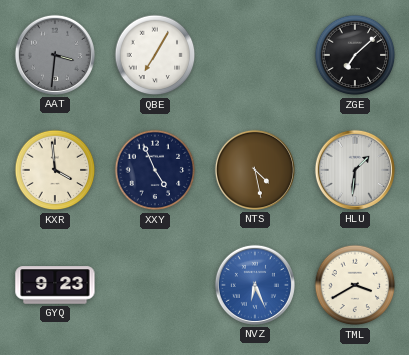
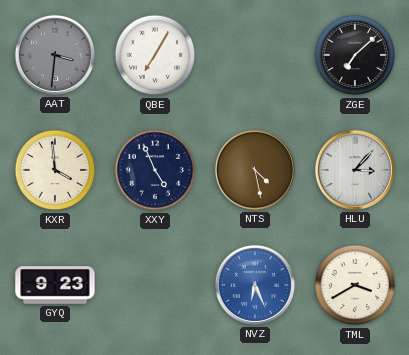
HLU: 1:31 -> 3:07 (355, 170)
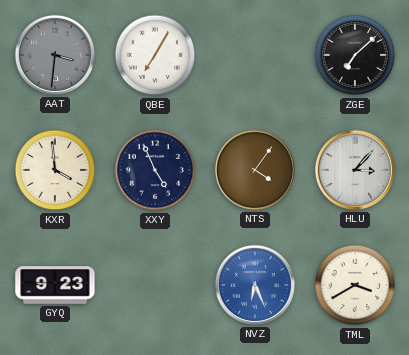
NTS: 4:28 -> 4:06 (255, 170)
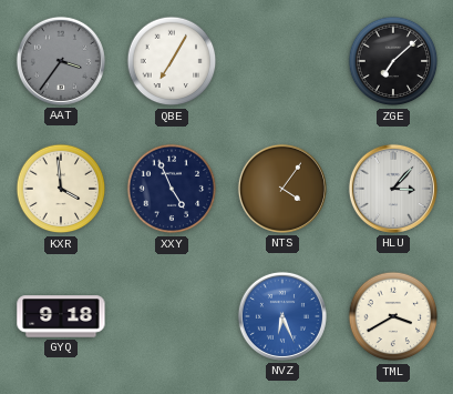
AAT: 3:31 -> 3:36 (61, 61)
GYQ: 9:23 -> 9:18 (61, 316)
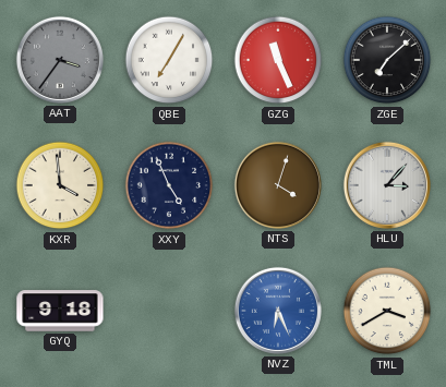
GZG: none -> 11:26 (278, 60)
NTS: 4:06 -> 4:03 (278, 185)
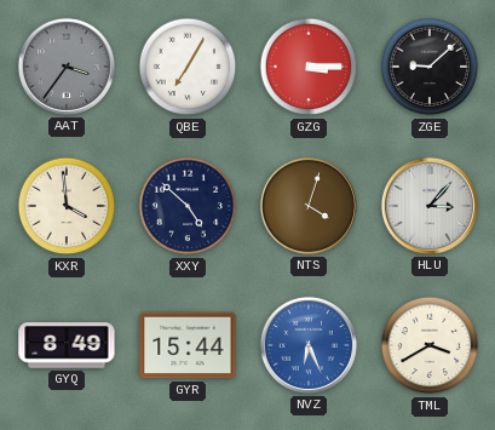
GZG: 11:26 -> 3:15 (309, 67)
ZGE: 7:08 -> 9:08 (430, 67)
XXY: 4:56 -> 4:52 (188, 206)
GYQ: 9:18 -> 8:49 (67, 345)
GYR: none -> 15:44 (188, 345)
